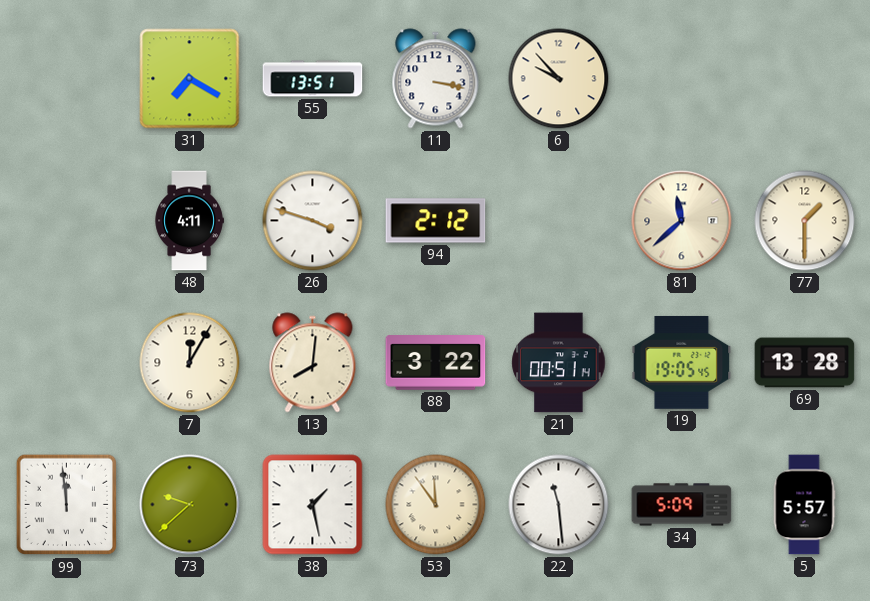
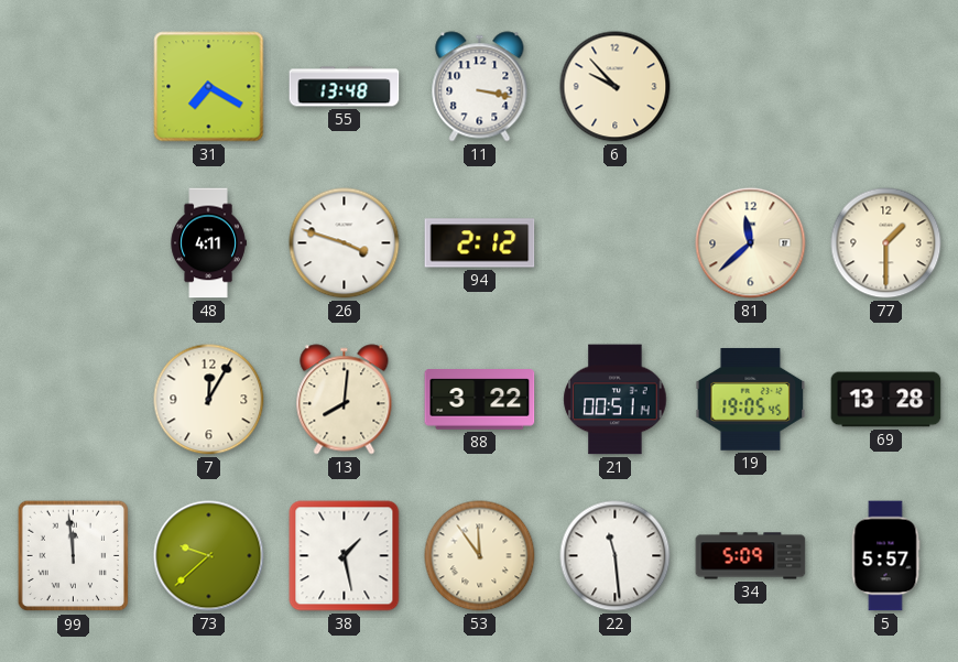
55: 13:51 -> 13:48 (345, 87)
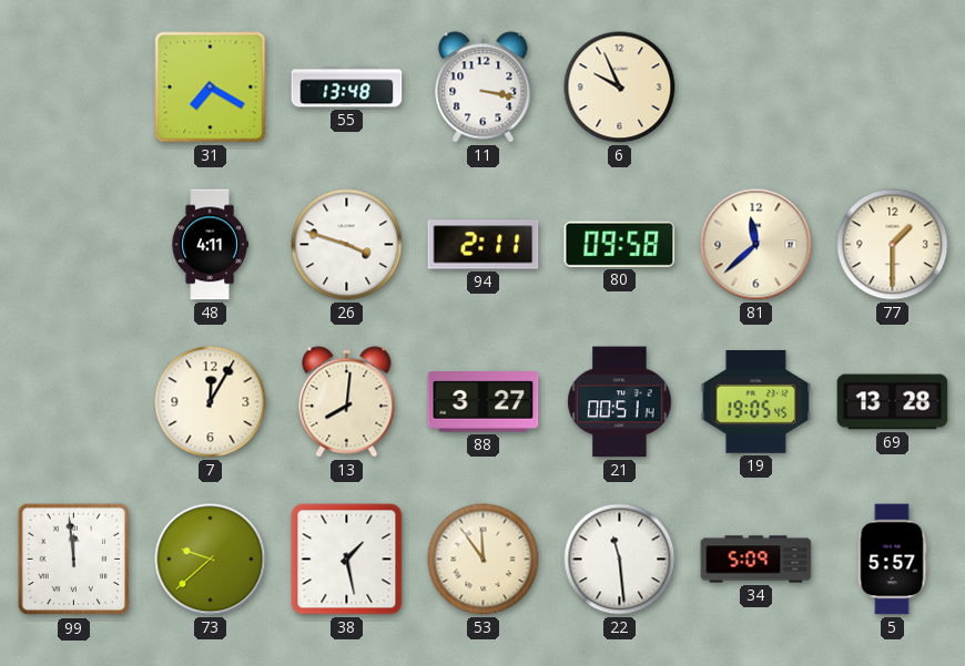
6: 9:53 -> 9:56 (620, 88)
94: 2:12 -> 2:11 (484, 245)
80: none -> 09:58 (620, 244)
88: 3:22 -> 3:27 (484, 402)
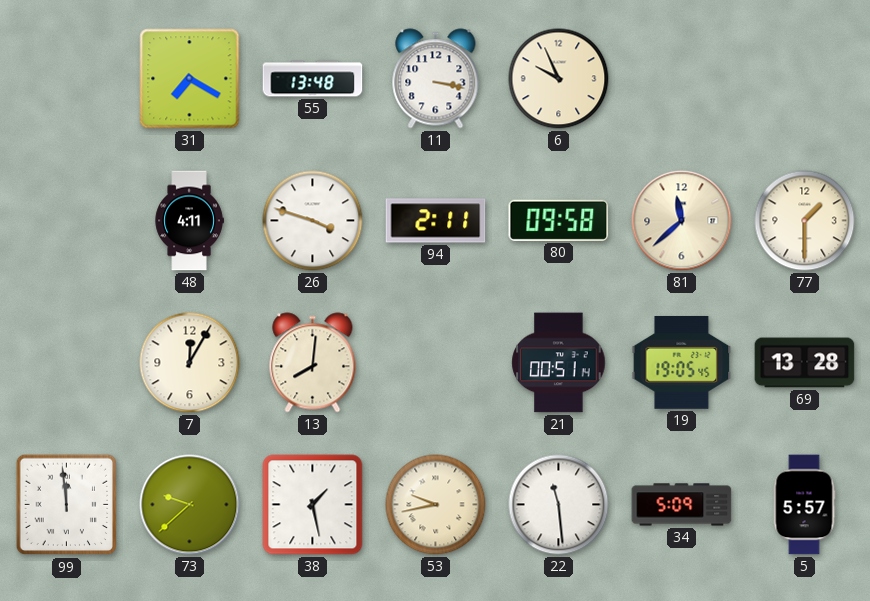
88: 3:27 -> none (484, 402)
53: 11:54 -> 9:43 (436, 505)
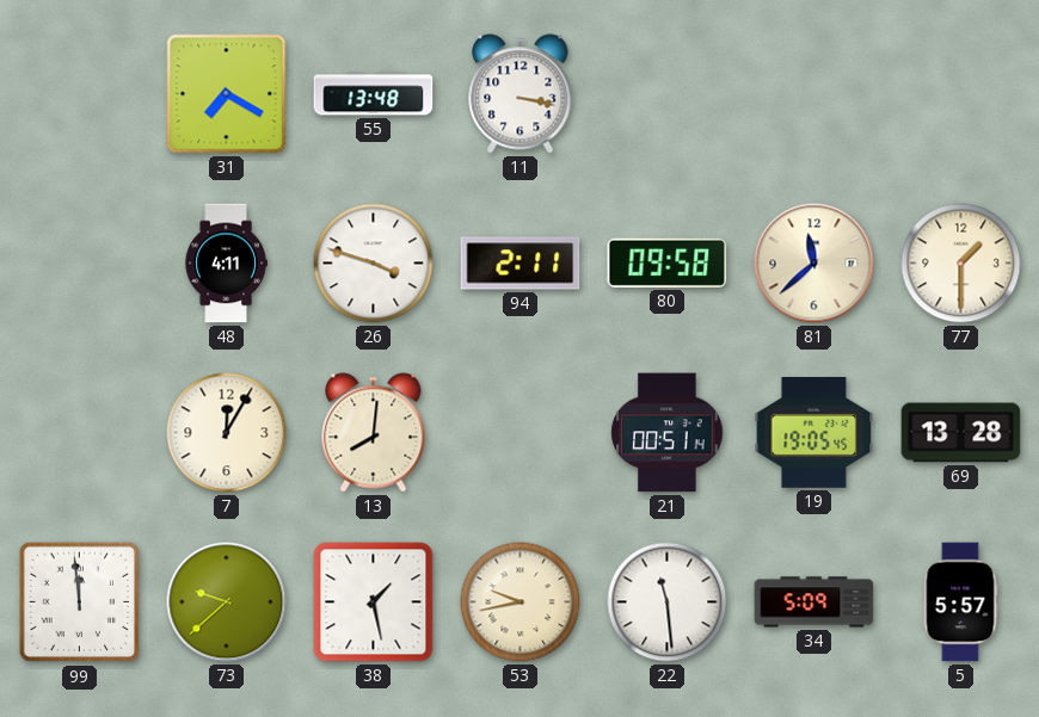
6: 9:56 -> none (559, 79)
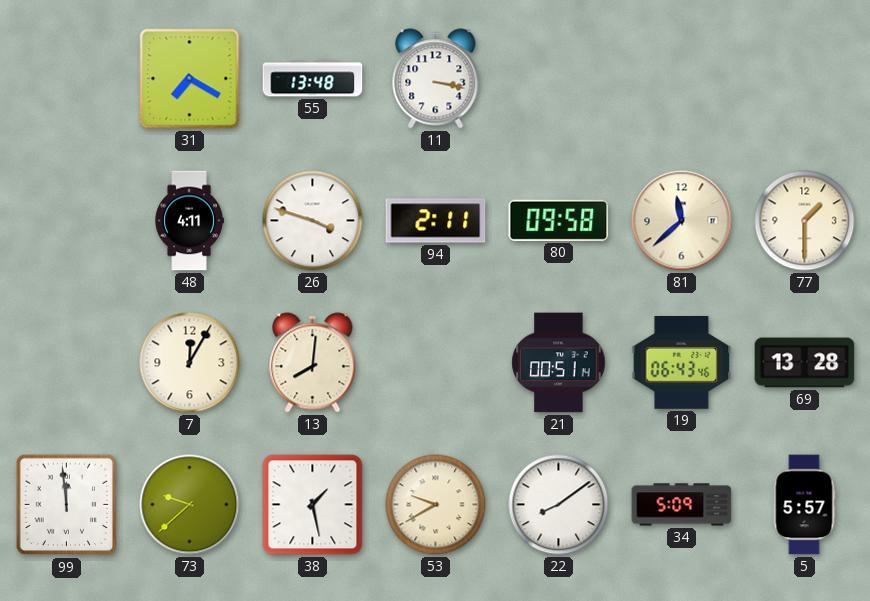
19: 19:05 -> 06:43 (682, 362)
53: 9:43 -> 9:40 (436, 505)
22: 11:29 -> 8:09 (559, 505)
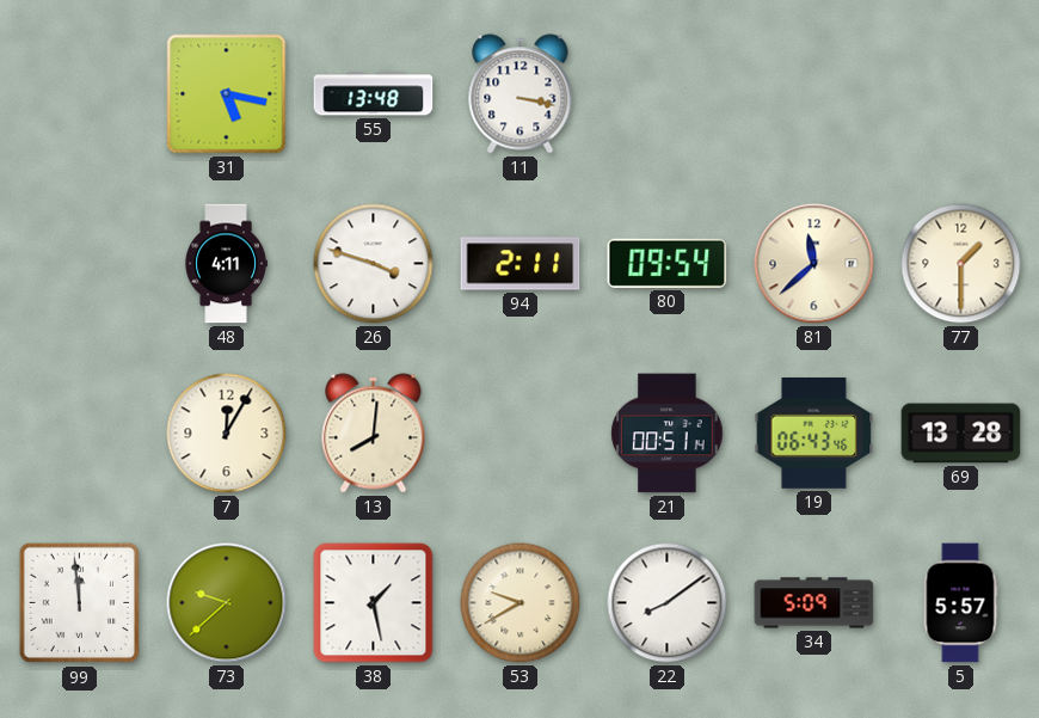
31: 7:20 -> 5:17 (227, 94)
80: 09:58 -> 09:54 (668, 263)
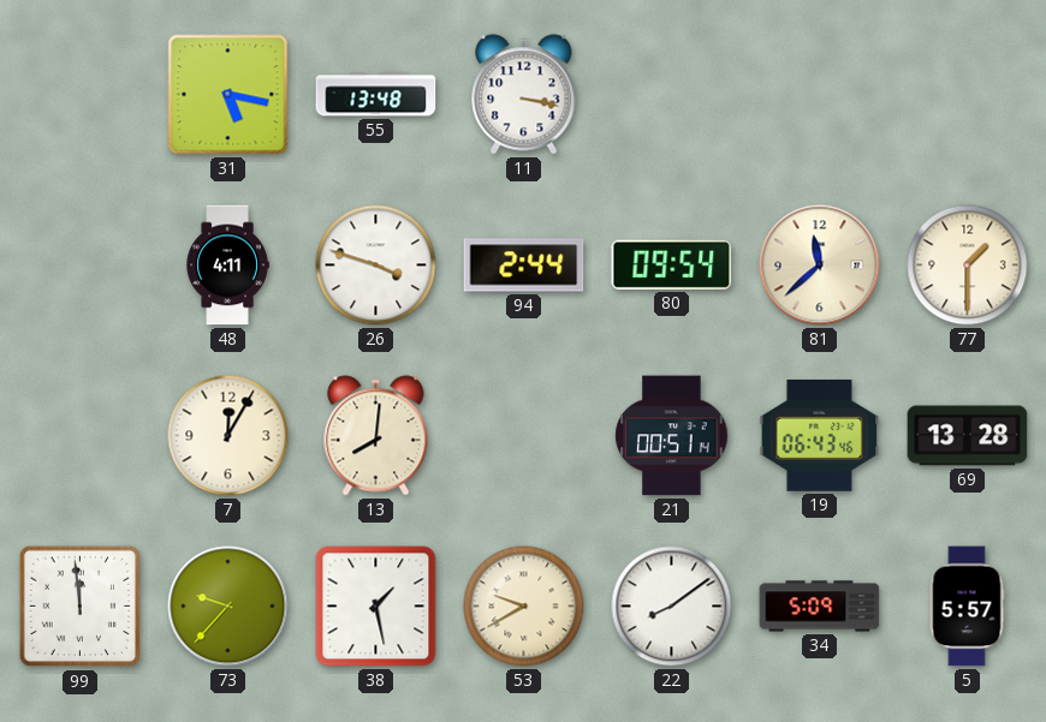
94: 2:11 -> 2:44 (524, 265)
73: 9:38 -> 9:37 (228, 607)
